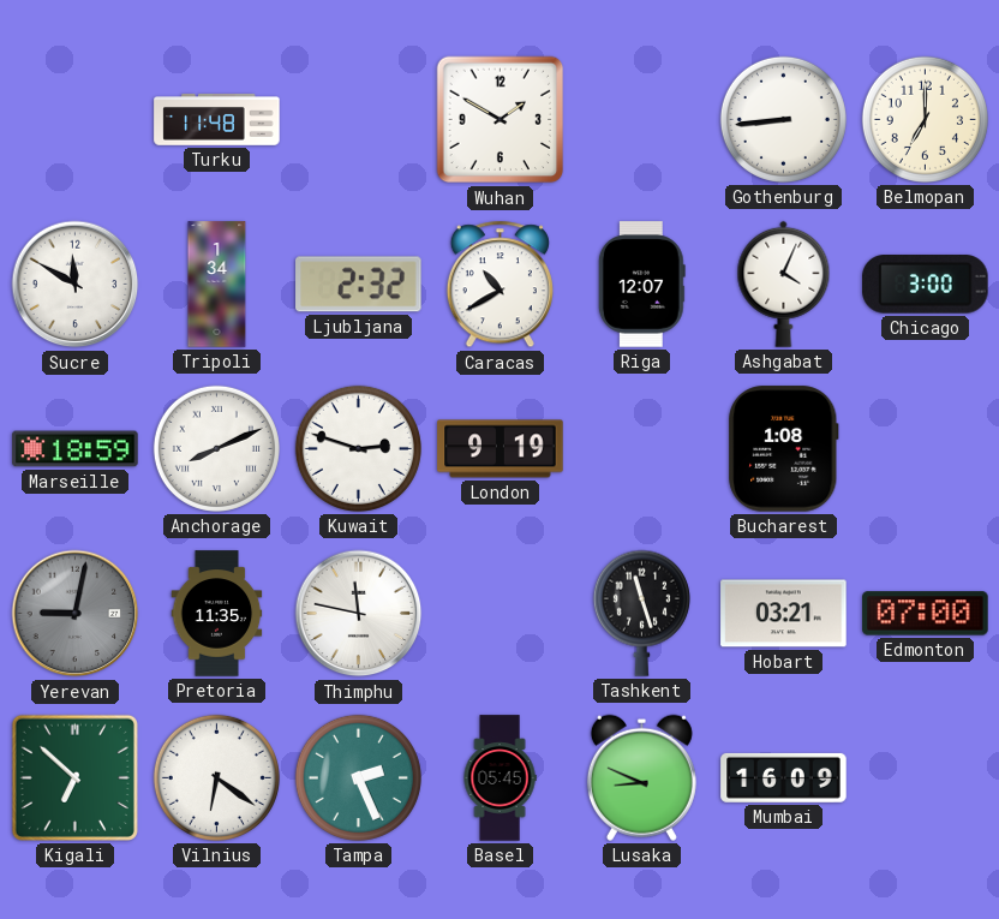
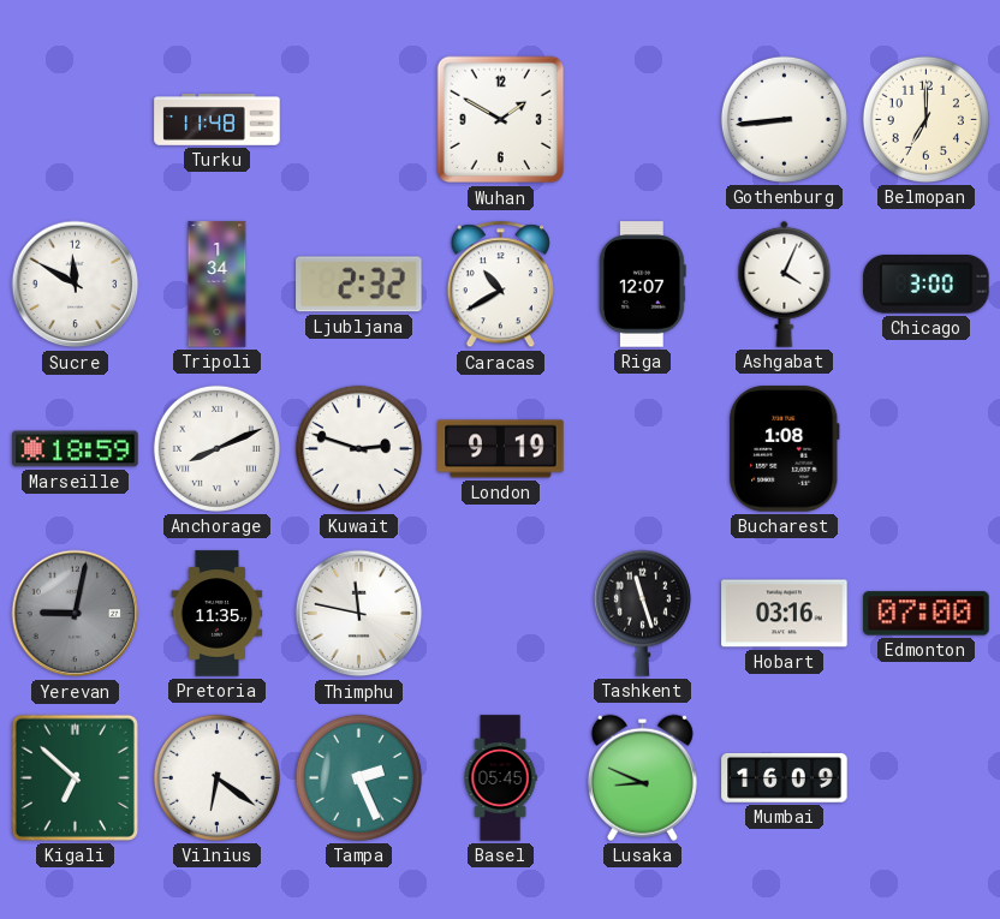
Hobart: 03:21 -> 03:16 (785, 614)
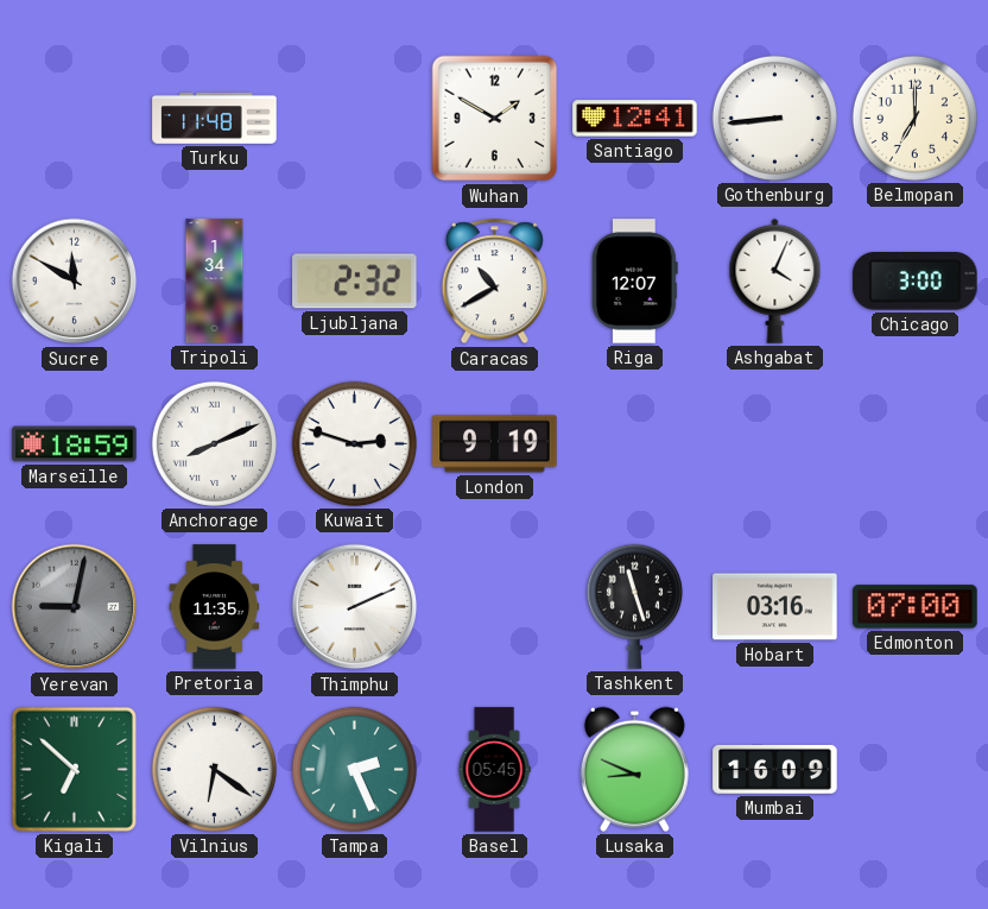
Santiago: none -> 12:41 (635, 119)
Bucharest: 1:08 -> none (785, 449)
Thimphu: 11:47 -> 2:11 (355, 607)
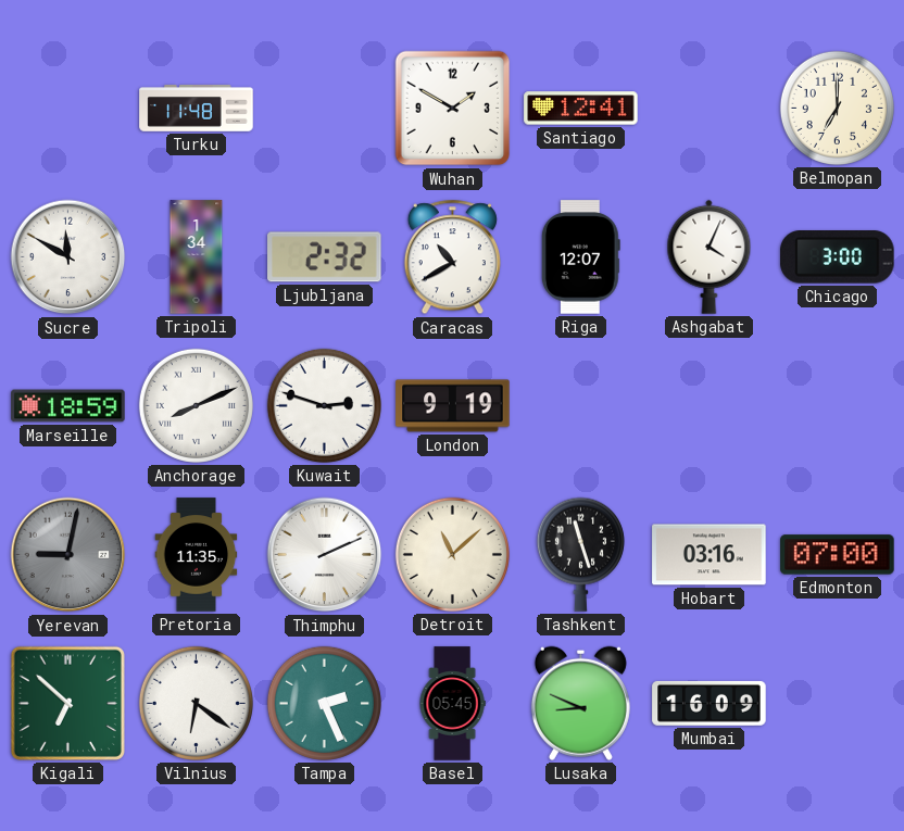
Gothenburg: 8:44 -> none (774, 118)
Detroit: none -> 11:08 (452, 554)
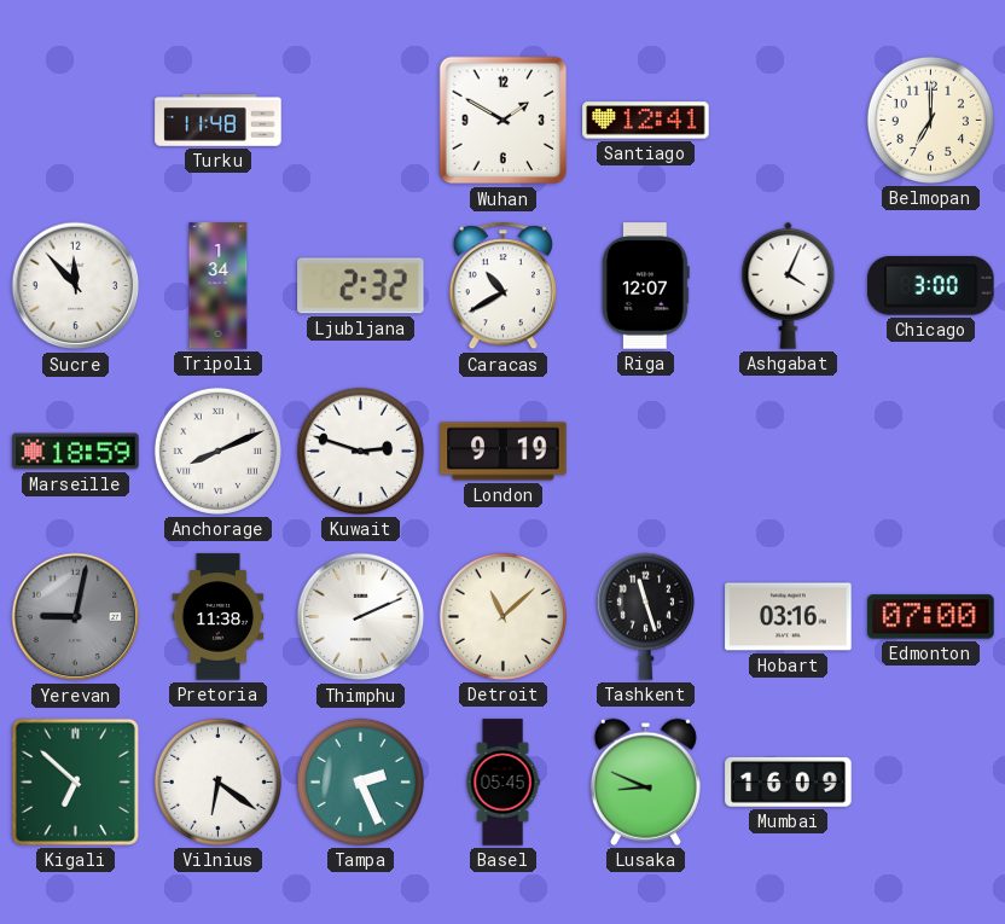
Sucre: 11:50 -> 11:53 (76, 286)
Pretoria: 11:35 -> 11:38 (219, 617)
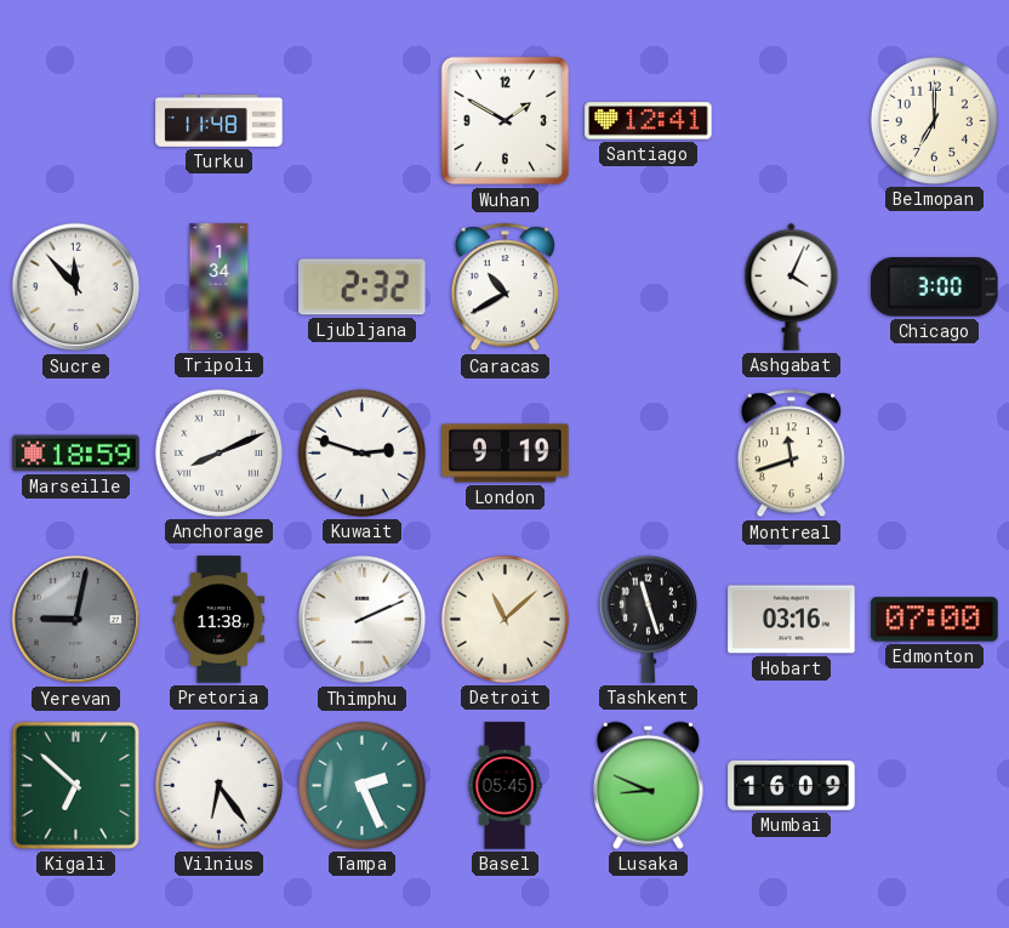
Riga: 12:07 -> none (645, 286)
Montreal: none -> 11:42 (791, 454)
Vilnius: 6:21 -> 6:24 (218, 785)
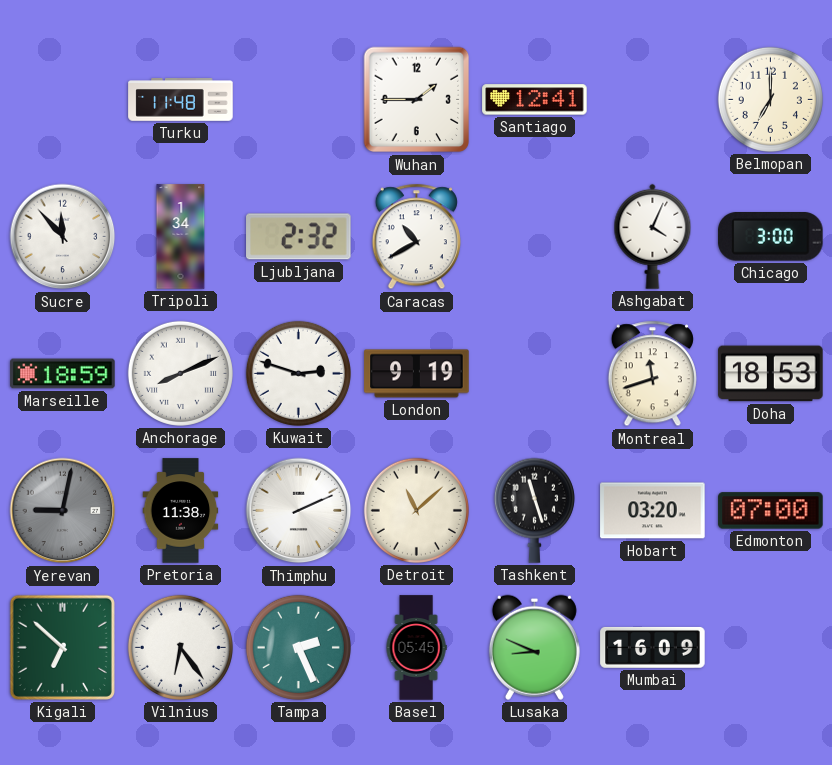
Wuhan: 1:50 -> 1:45 (417, 100)
Doha: none -> 18:53 (771, 374)
Hobart: 03:16 -> 03:20 (653, 511)
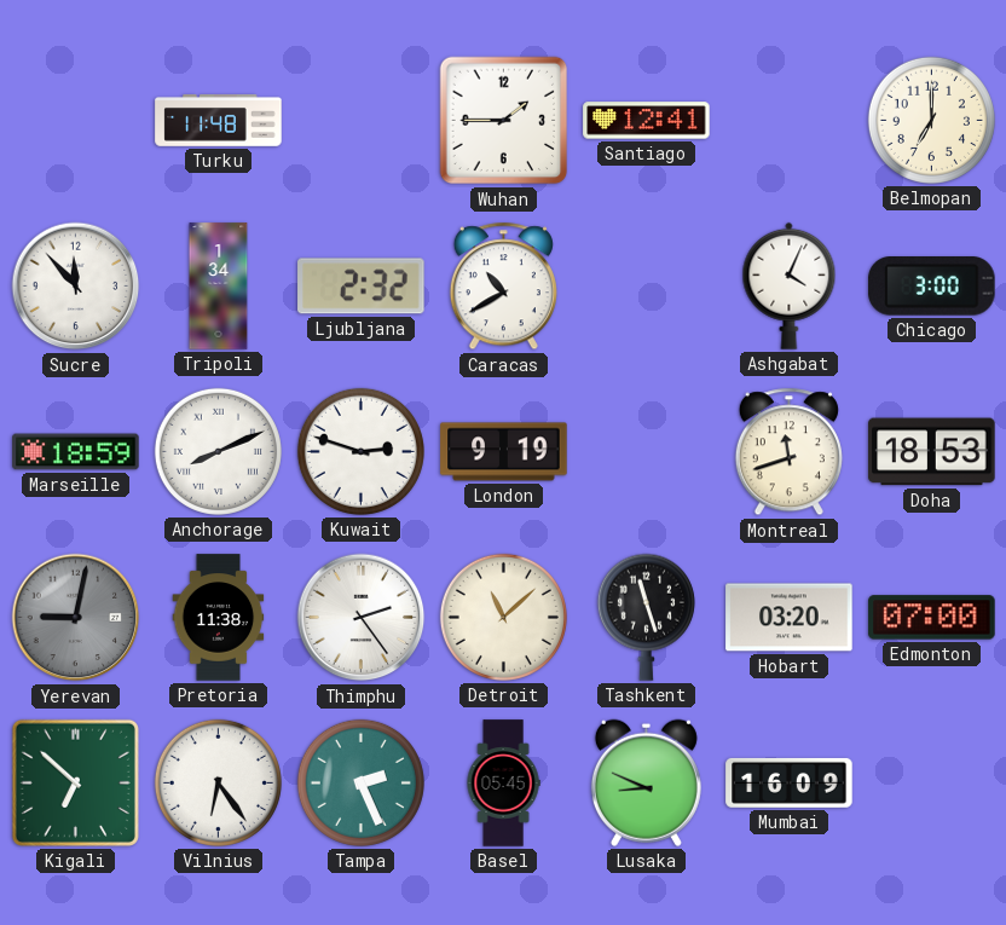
Thimphu: 2:11 -> 2:24 (362, 618)
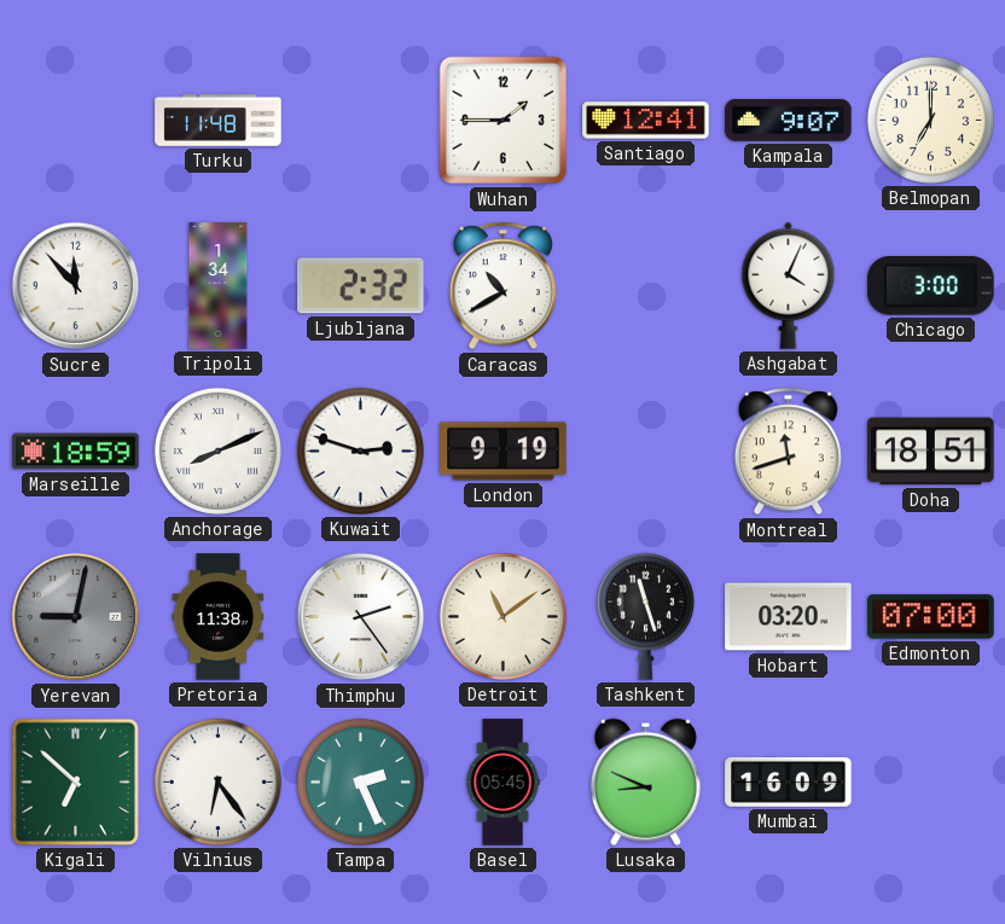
Kampala: none -> 9:07 (789, 121)
Doha: 18:53 -> 18:51 (931, 452)
Detroit: 11:08 -> 11:09 (502, 616)
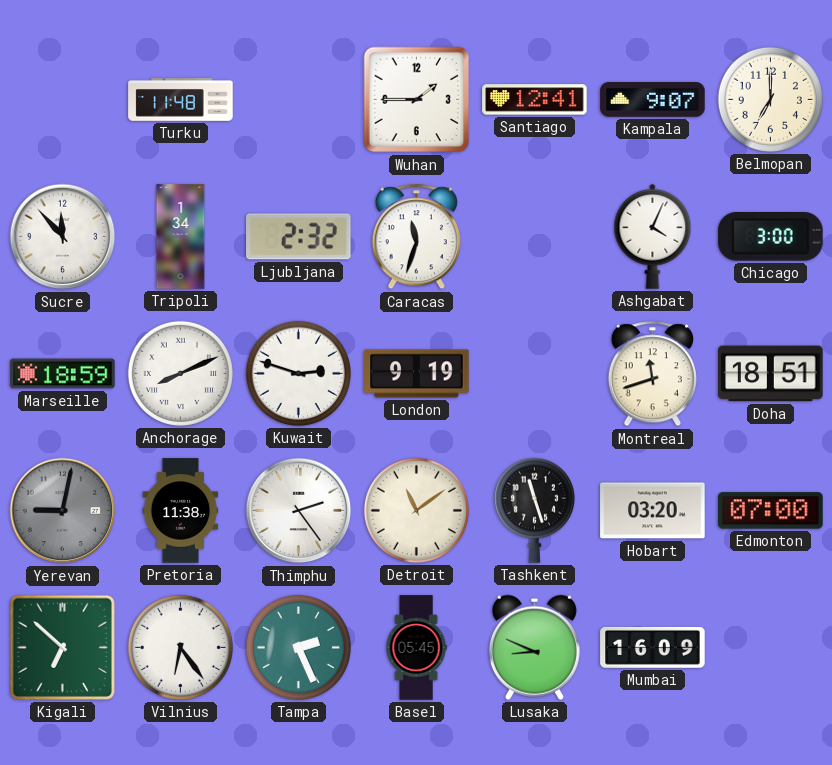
Caracas: 10:40 -> 11:33 (416, 237)
